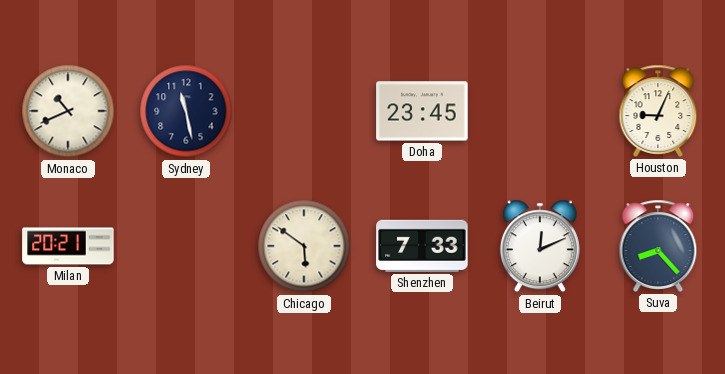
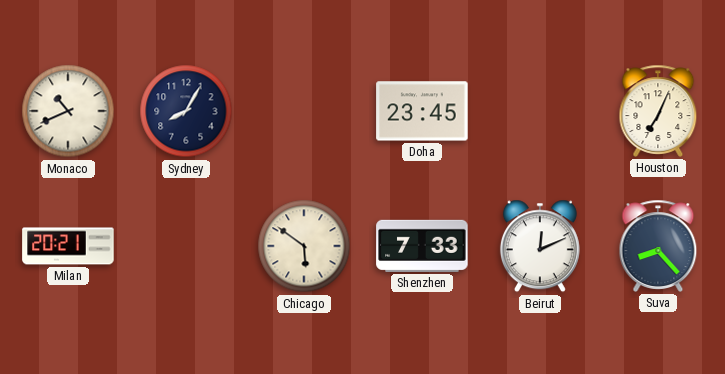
Sydney: 11:28 -> 8:05 (186, 111)
Houston: 9:04 -> 7:04 (658, 111)
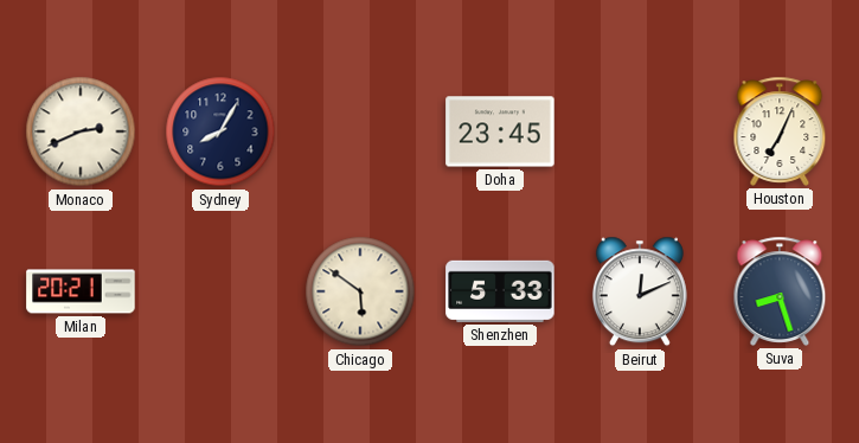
Monaco: 10:41 -> 2:41 (81, 131)
Shenzhen: 7:33 -> 5:33 (500, 291)
Suva: 8:23 -> 8:27 (780, 291)
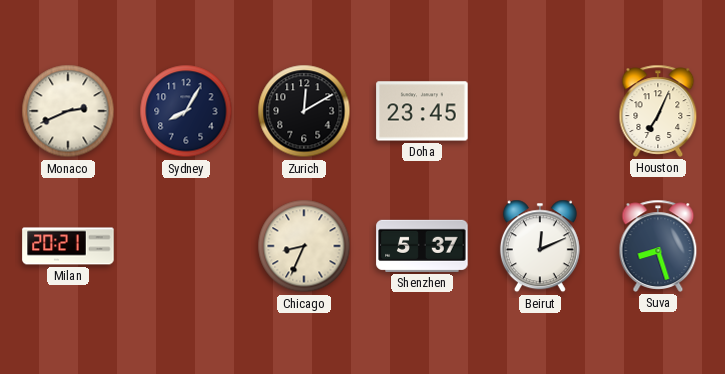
Zurich: none -> 12:10 (304, 111)
Chicago: 5:51 -> 8:34 (304, 246)
Shenzhen: 5:33 -> 5:37 (422, 246)
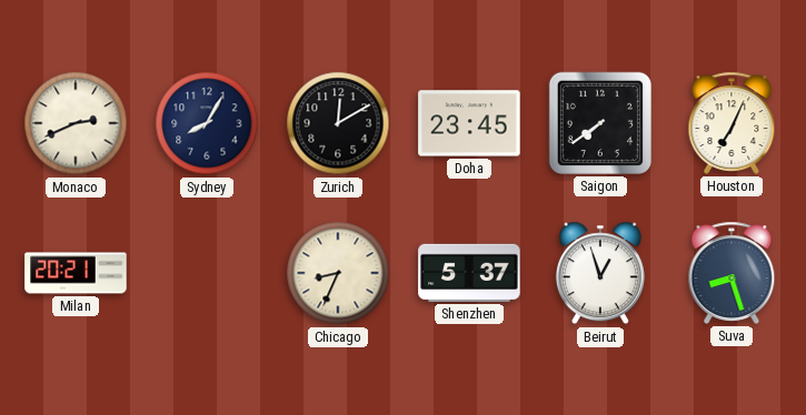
Saigon: none -> 7:39 (600, 123)
Beirut: 12:11 -> 12:57 (600, 273)
